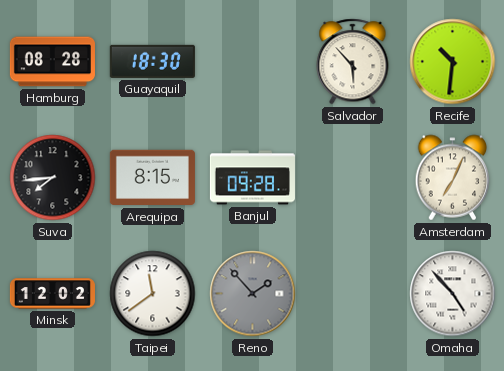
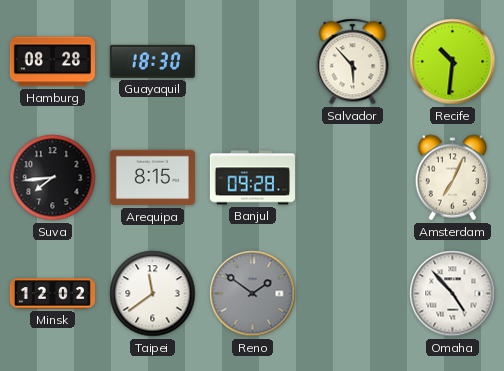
Reno: 1:53 -> 1:51 (253, 294)
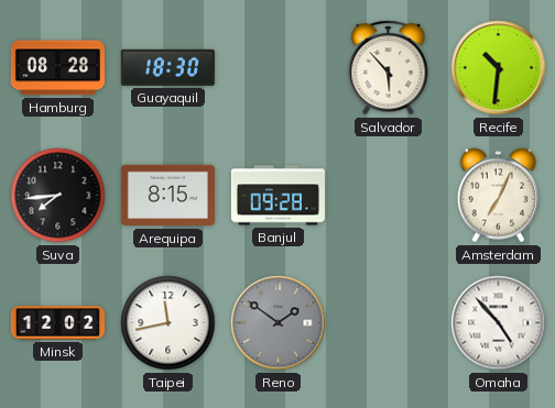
Taipei: 11:39 -> 11:43 (168, 323)
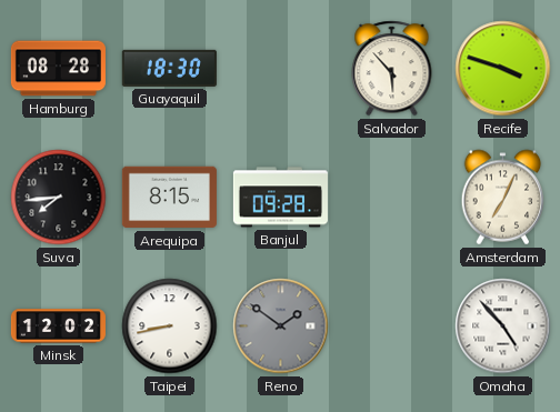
Recife: 10:31 -> 3:48 (503, 69)
Taipei: 11:43 -> 8:43 (170, 326)
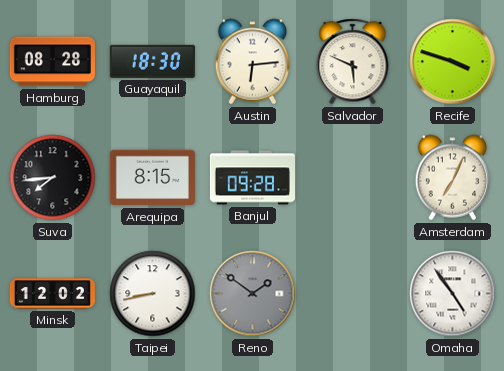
Austin: none -> 6:14 (253, 62)
Salvador: 5:53 -> 5:49 (353, 62)
Omaha: 4:53 -> 4:54 (453, 294)
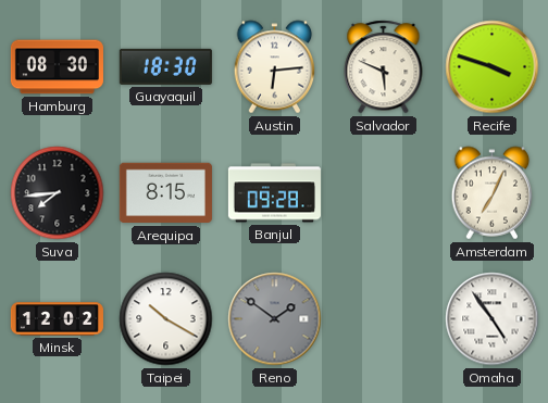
Hamburg: 08:28 -> 08:30 (57, 67)
Taipei: 8:43 -> 10:20 (166, 319)
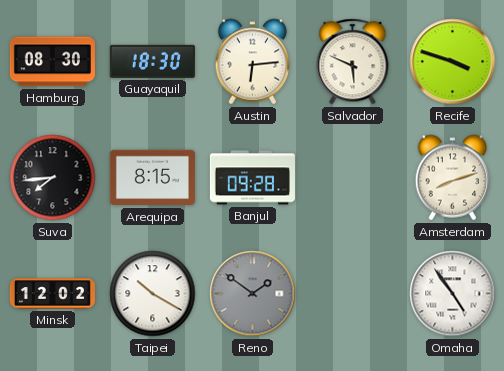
Amsterdam: 7:04 -> 8:12 (453, 178)
